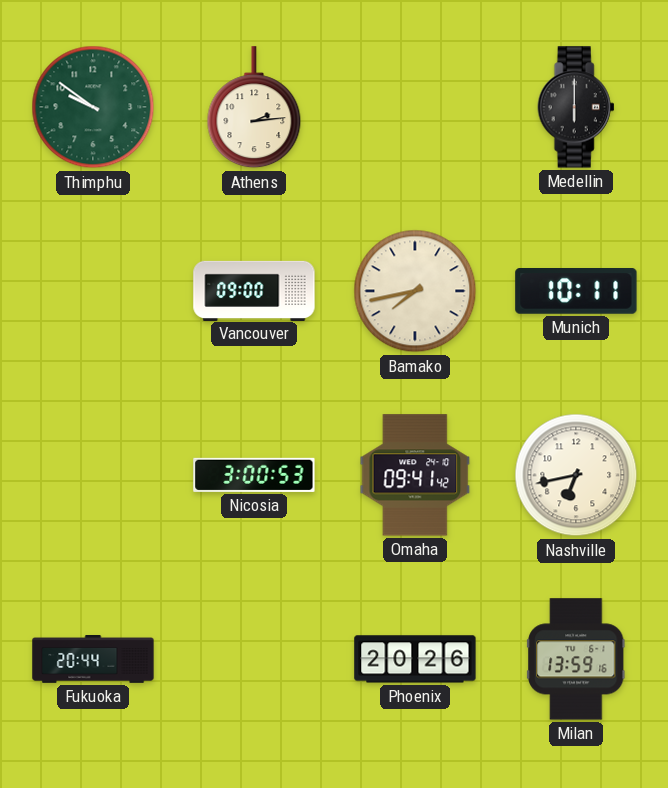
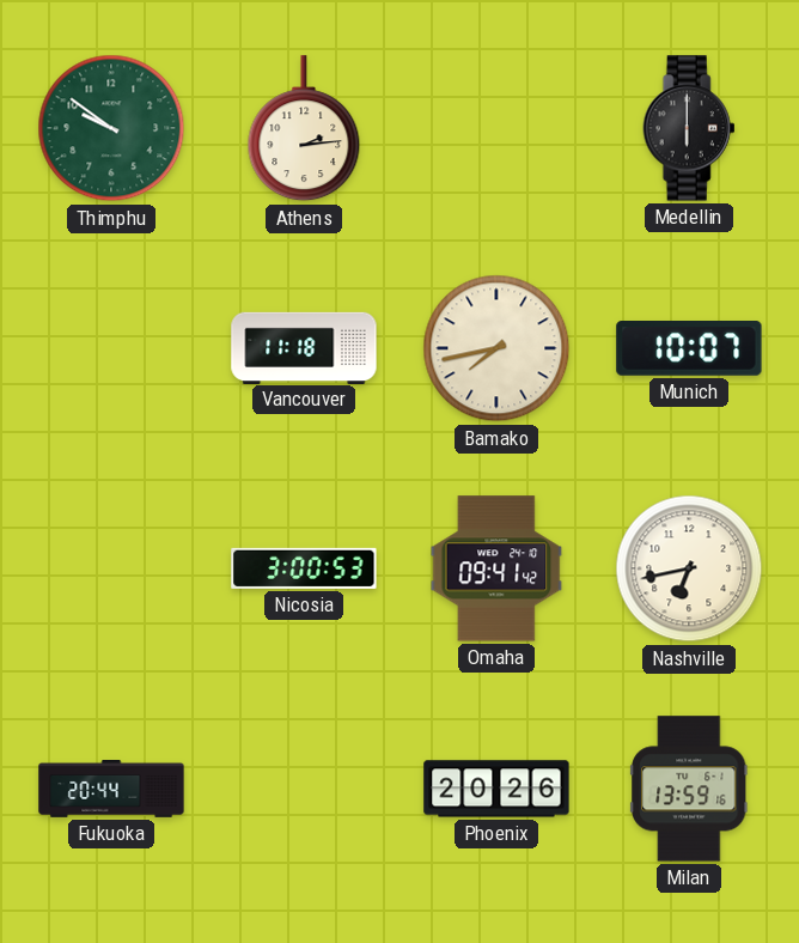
Vancouver: 09:00 -> 11:18 (304, 347)
Munich: 10:11 -> 10:07 (689, 349)
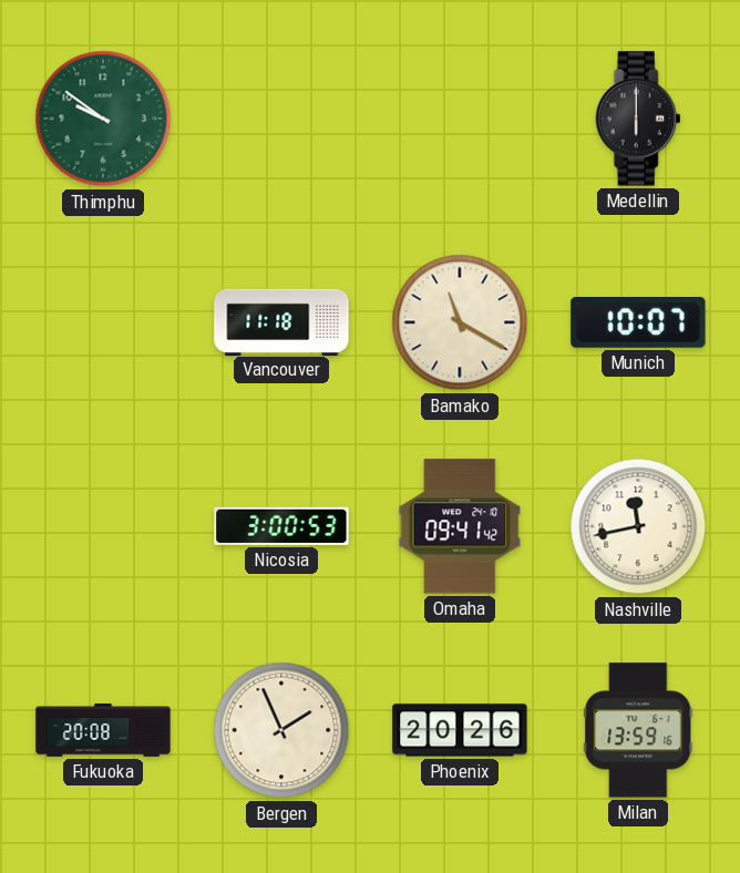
Athens: 2:14 -> none (304, 129)
Bamako: 7:43 -> 11:20 (460, 322)
Nashville: 6:43 -> 11:43 (638, 526)
Fukuoka: 20:44 -> 20:08 (103, 731)
Bergen: none -> 1:56 (281, 730)
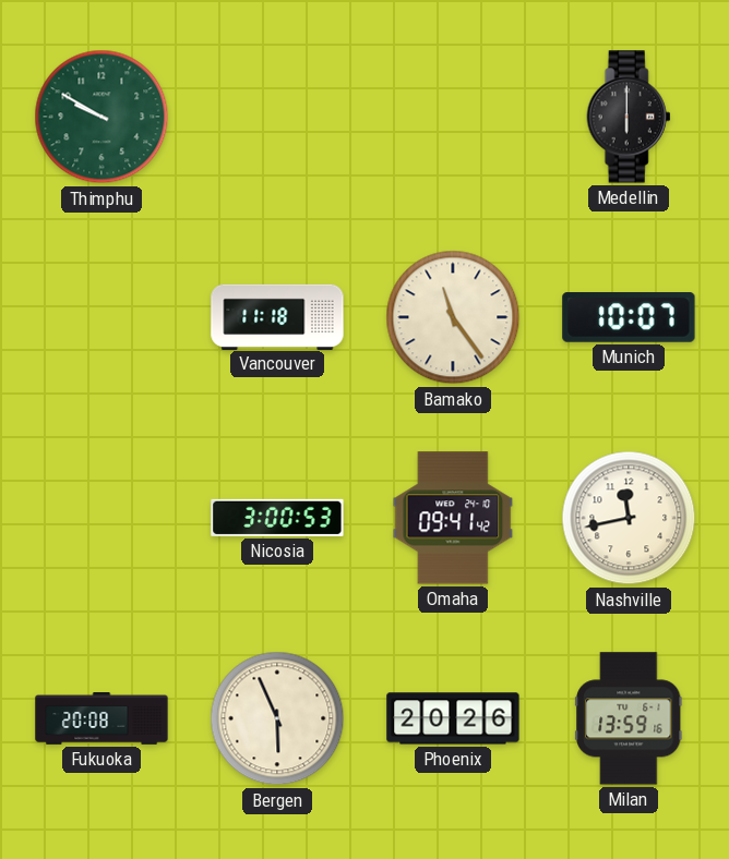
Thimphu: 9:51 -> 9:50 (101, 117)
Bamako: 11:20 -> 11:24 (453, 317)
Bergen: 1:56 -> 5:56 (277, 718)
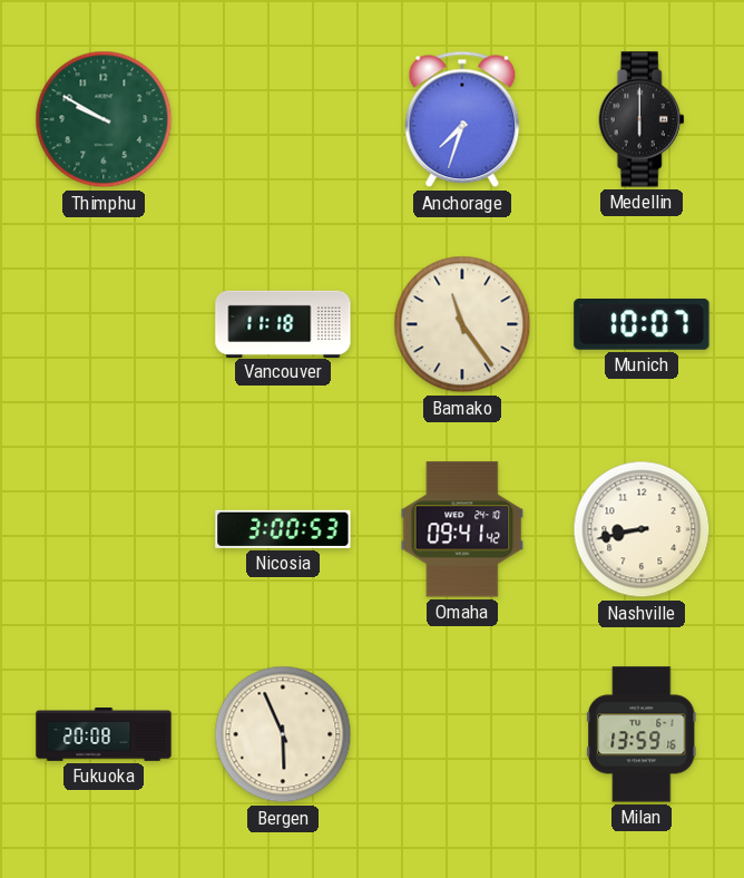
Anchorage: none -> 7:33 (462, 119)
Nashville: 11:43 -> 8:43 (642, 529)
Phoenix: 20:26 -> none (453, 718)
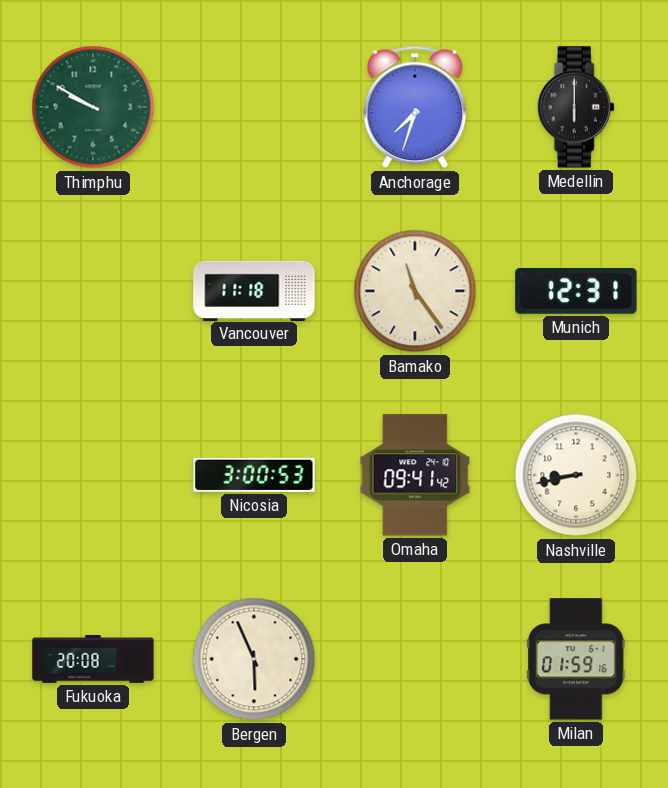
Munich: 10:07 -> 12:31 (576, 292)
Milan: 13:59 -> 01:59 (576, 659)
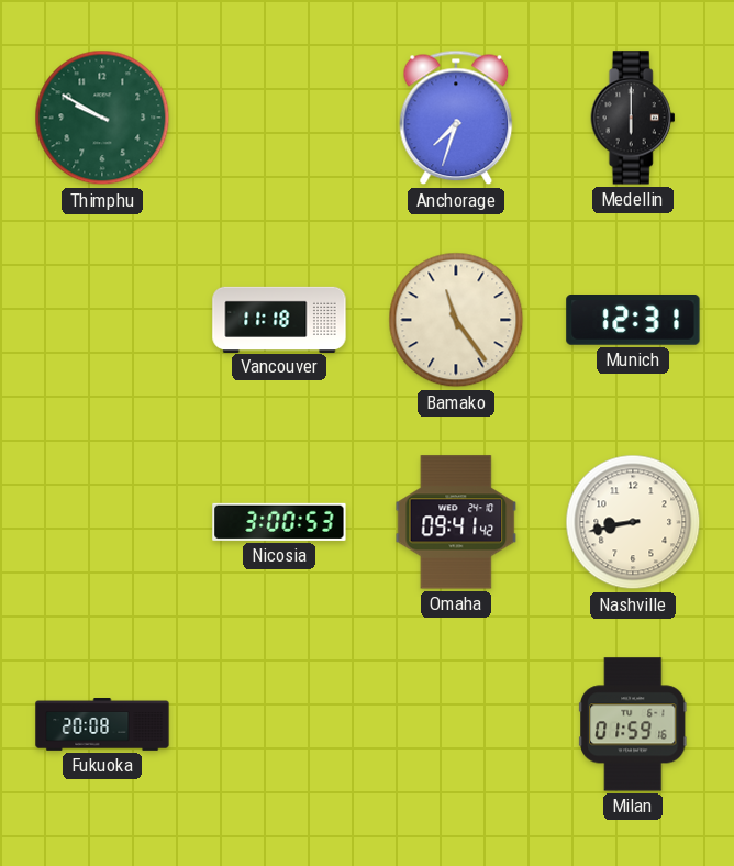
Bergen: 5:56 -> none (254, 659)
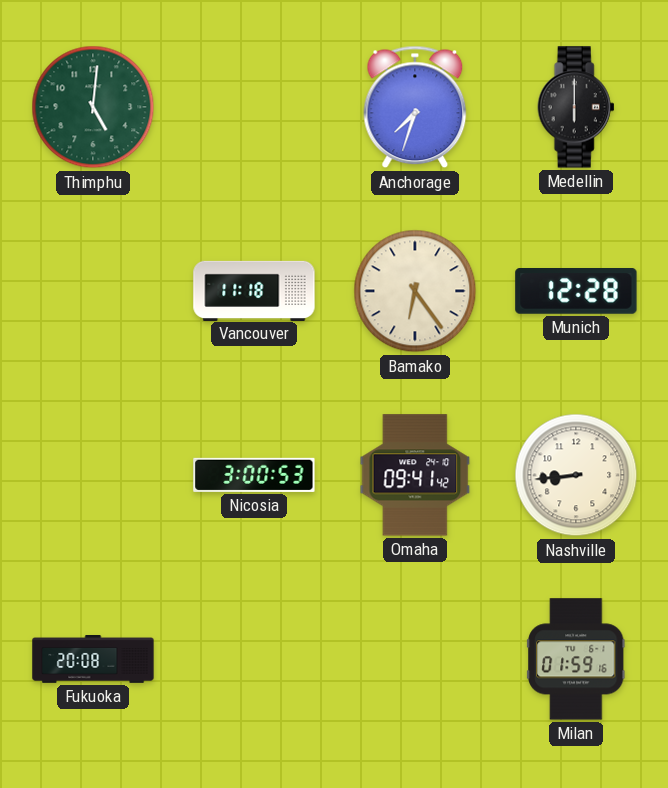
Thimphu: 9:50 -> 5:01 (93, 107)
Bamako: 11:24 -> 6:24 (415, 291)
Munich: 12:31 -> 12:28 (576, 292)
Nashville: 8:43 -> 8:44 (576, 475)
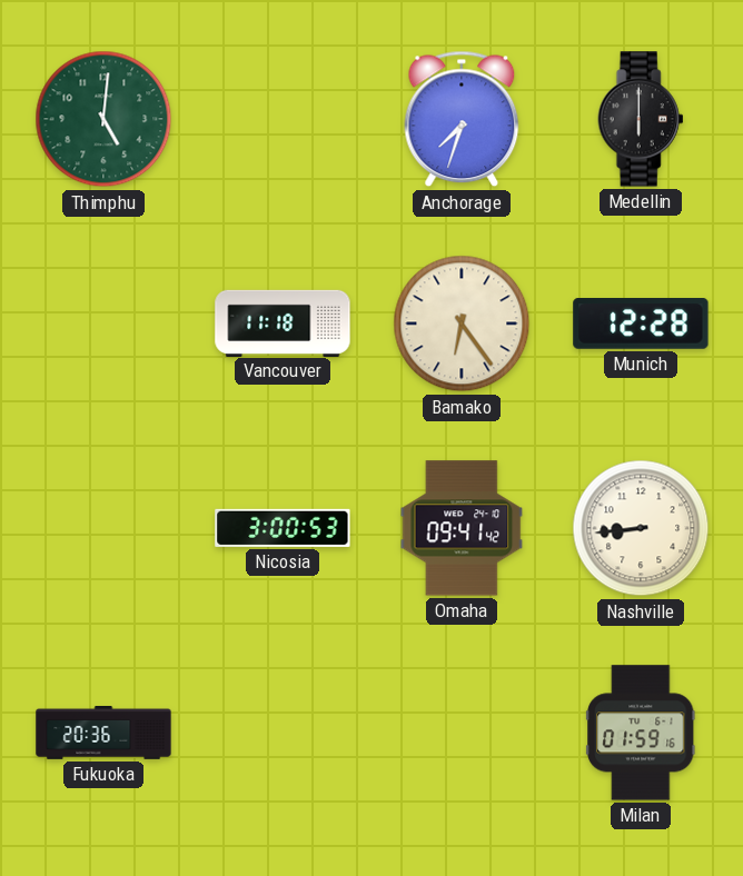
Fukuoka: 20:08 -> 20:36 (103, 734)
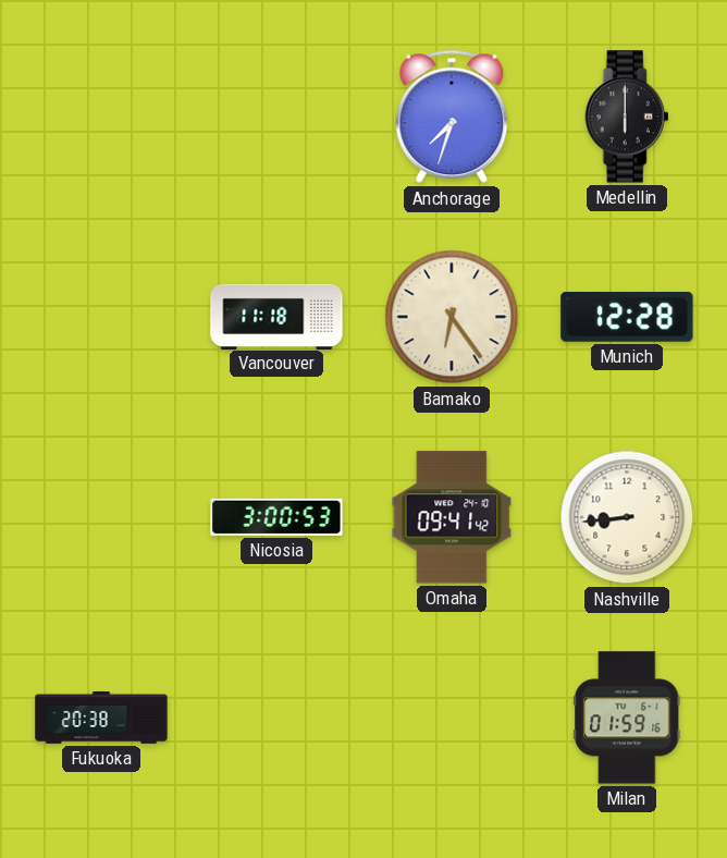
Thimphu: 5:01 -> none (103, 119)
Fukuoka: 20:36 -> 20:38 (101, 719)
